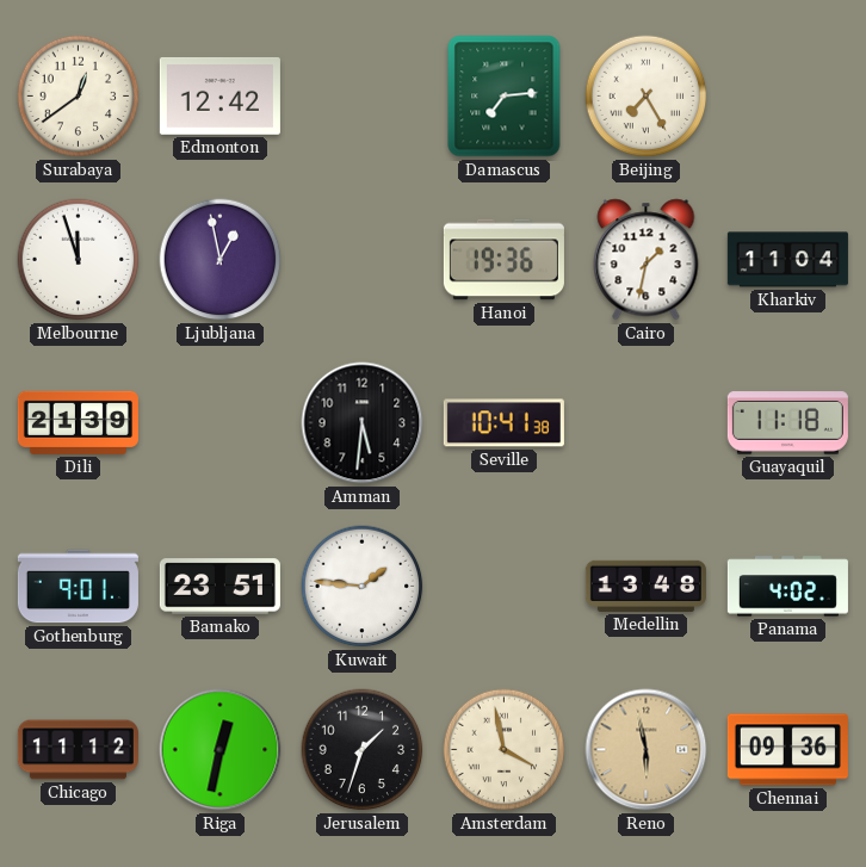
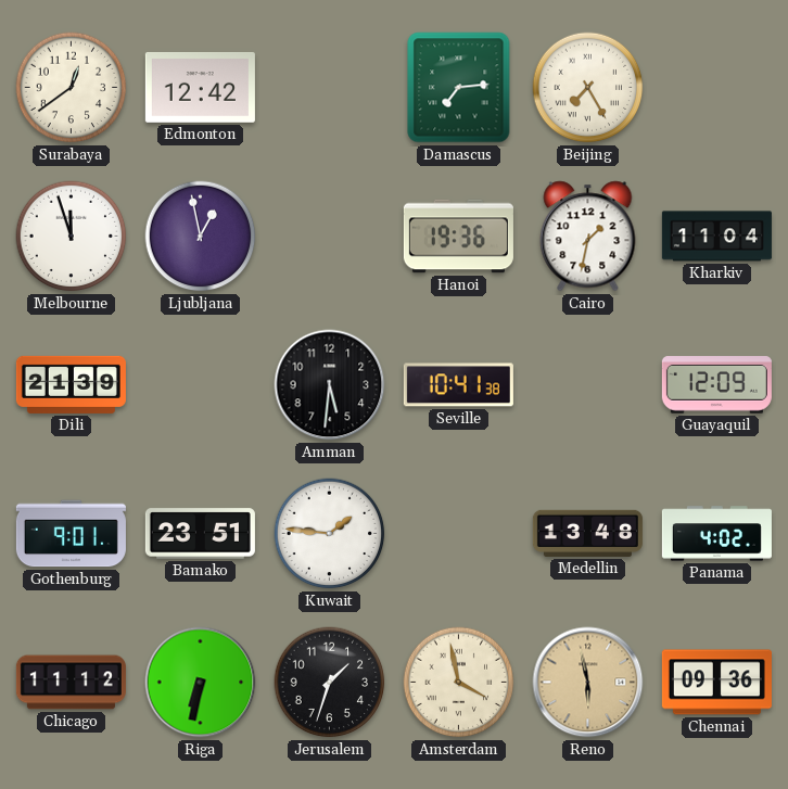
Guayaquil: 11:18 -> 12:09 (716, 385)
Riga: 12:32 -> 6:32 (201, 683)
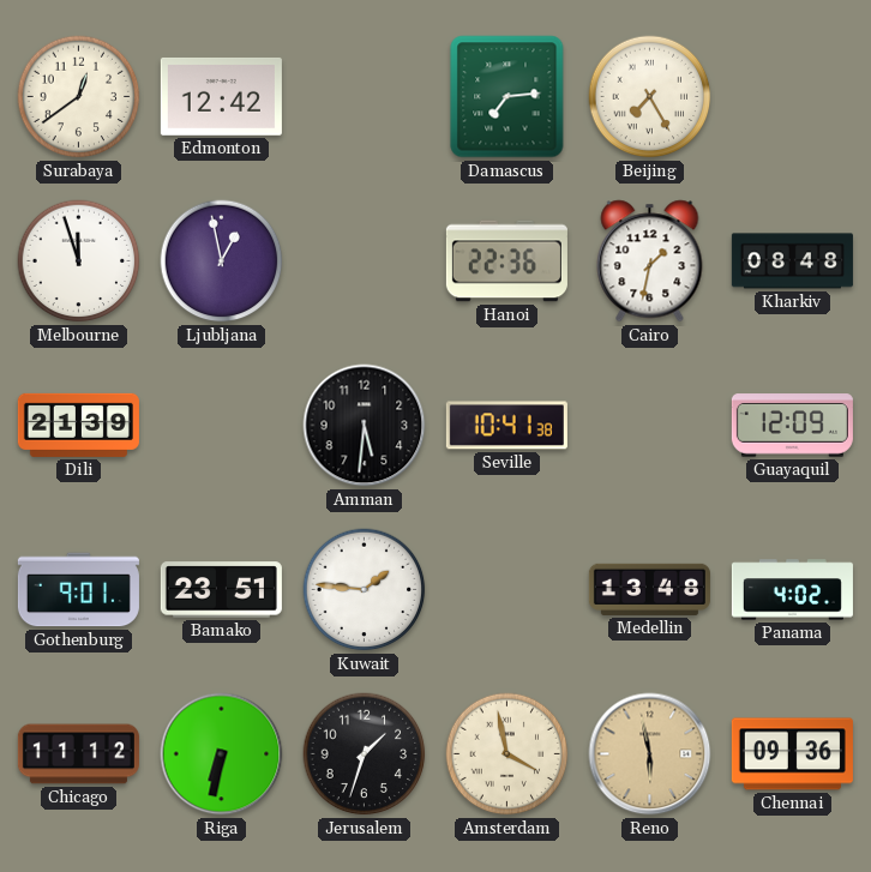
Hanoi: 19:36 -> 22:36 (506, 261)
Kharkiv: 11:04 -> 08:48 (792, 261)
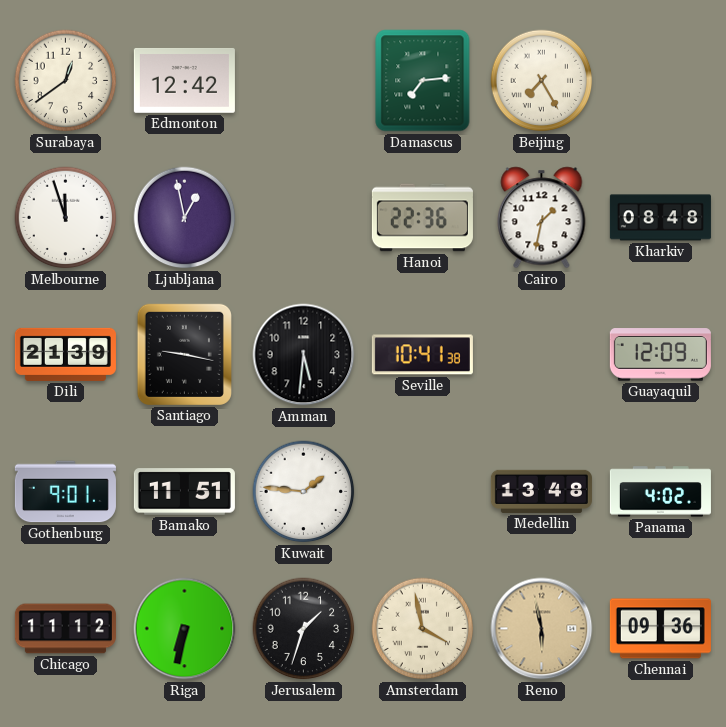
Santiago: none -> 9:17 (184, 354)
Bamako: 23:51 -> 11:51 (184, 492)
